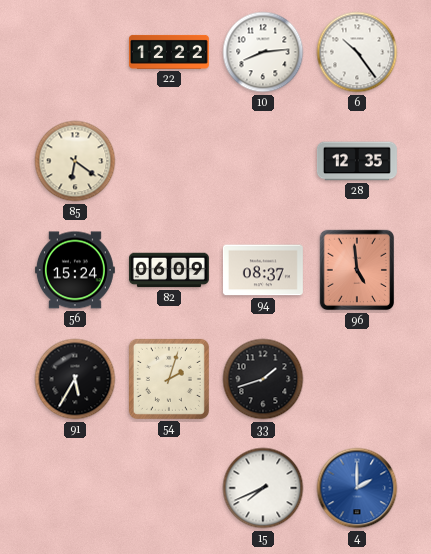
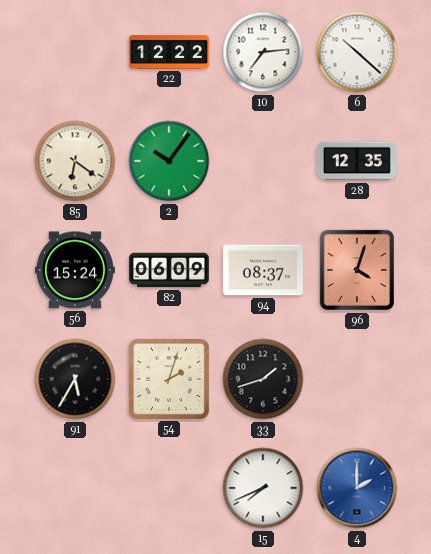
10: 8:14 -> 7:14 (263, 52)
6: 10:24 -> 10:22 (357, 52)
2: none -> 10:06 (169, 161)
96: 4:59 -> 4:03 (357, 270)
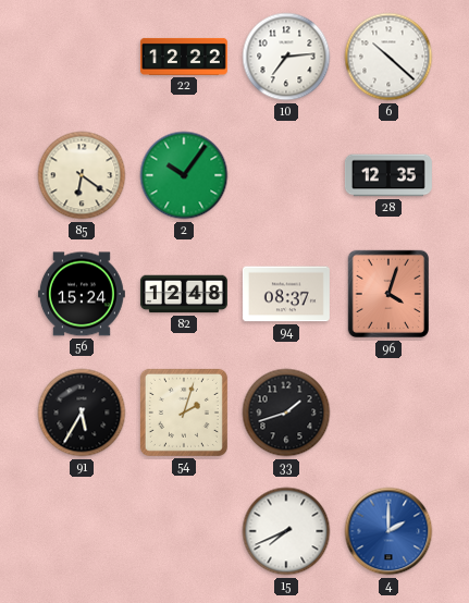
82: 06:09 -> 12:48 (184, 294)
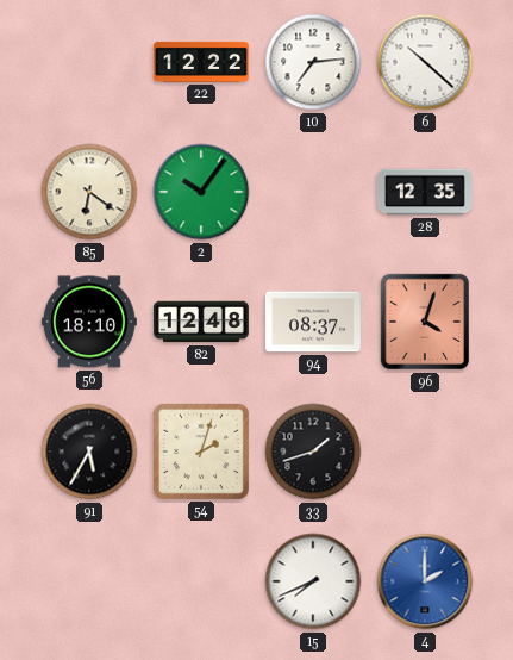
56: 15:24 -> 18:10 (89, 322)
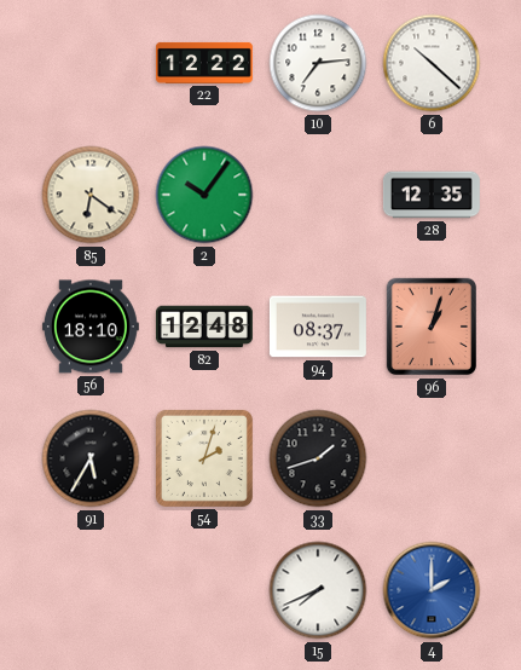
96: 4:03 -> 1:03 (432, 327)
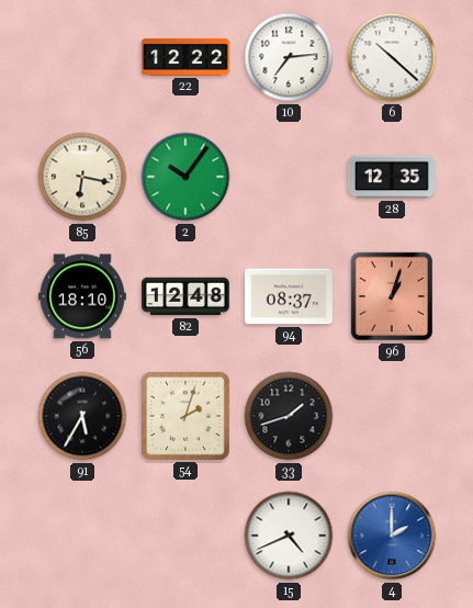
85: 6:21 -> 6:17 (82, 177)
15: 7:41 -> 4:41 (289, 536)
